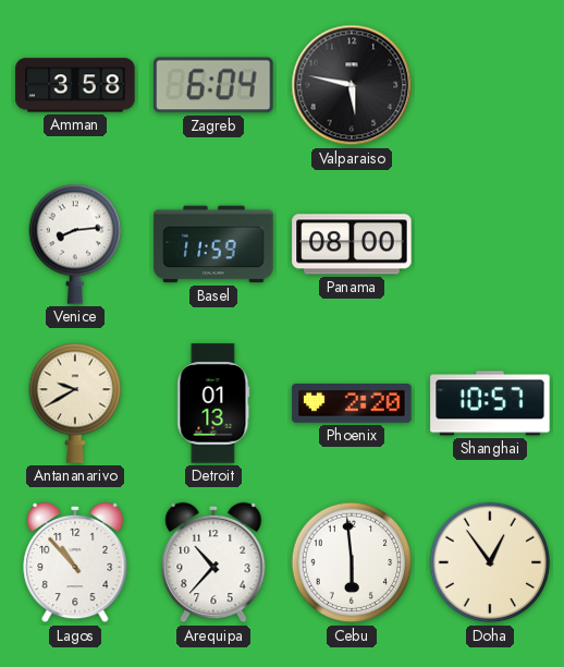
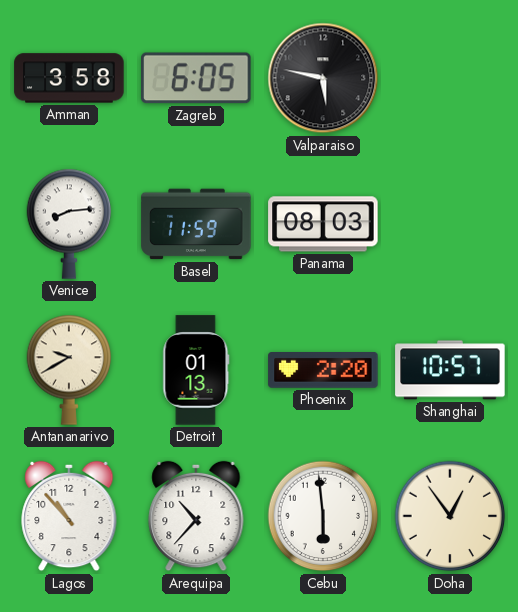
Zagreb: 6:04 -> 6:05 (196, 78)
Panama: 08:00 -> 08:03 (323, 224)
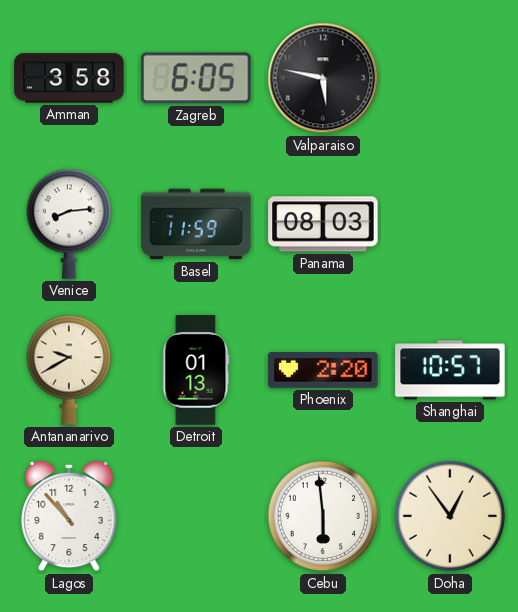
Arequipa: 10:37 -> none (196, 516)
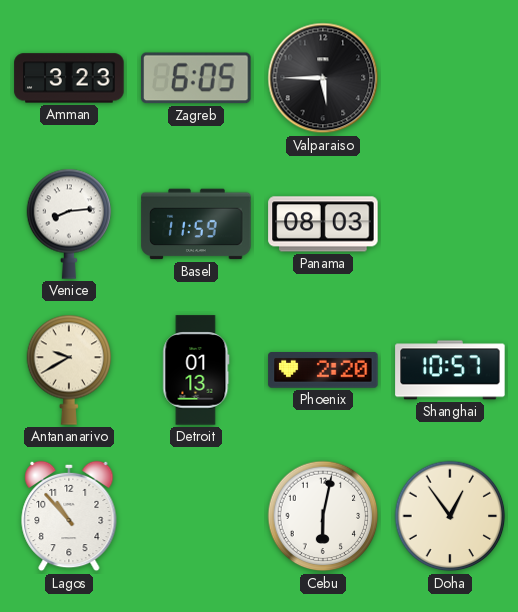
Amman: 3:58 -> 3:23 (69, 78)
Valparaiso: 5:47 -> 5:45 (323, 78)
Cebu: 5:59 -> 6:02 (323, 516)
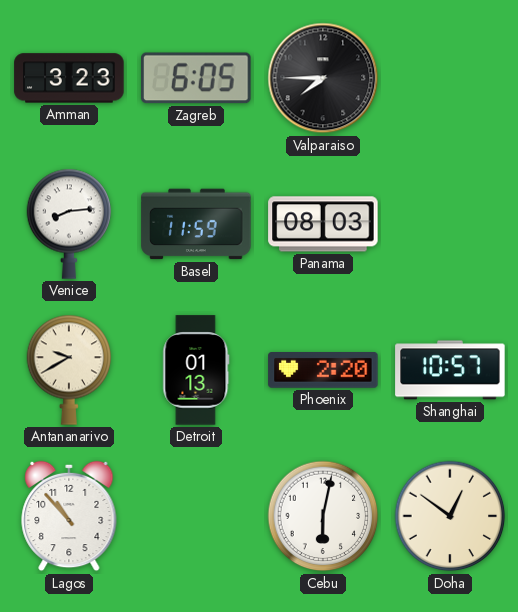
Valparaiso: 5:45 -> 7:45 (323, 78)
Doha: 12:54 -> 12:51 (450, 516)
